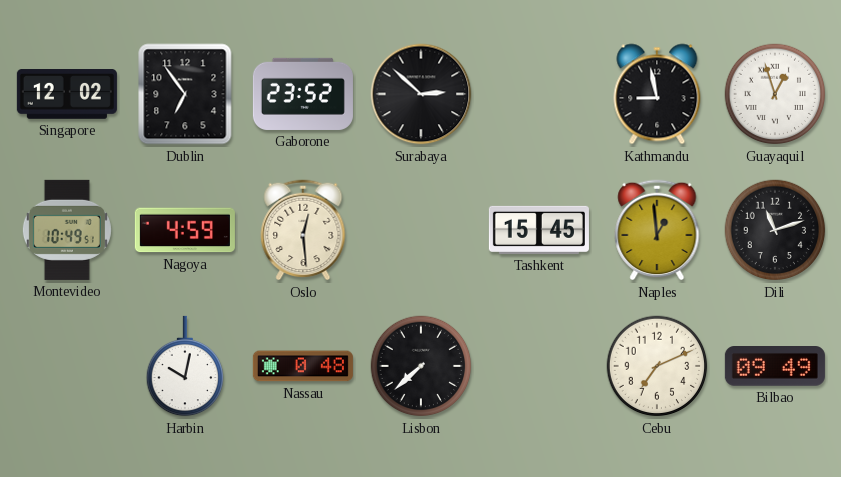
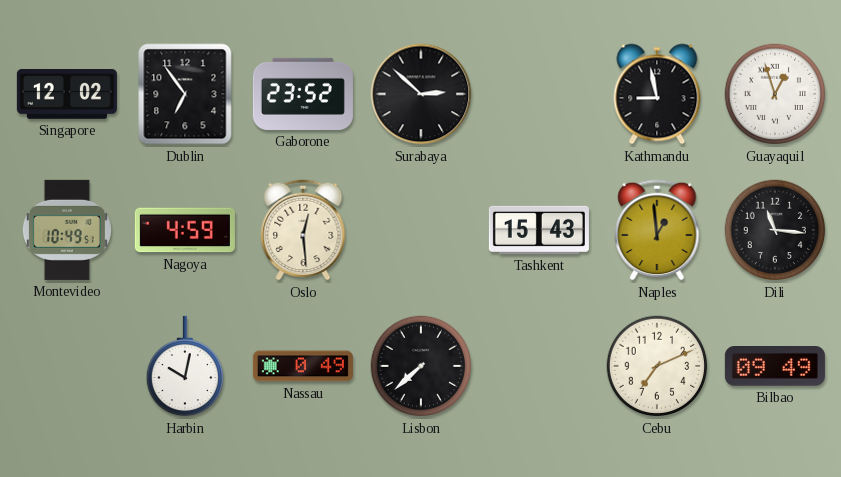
Tashkent: 15:45 -> 15:43 (539, 230)
Dili: 11:12 -> 11:16 (775, 230)
Nassau: 0:48 -> 0:49 (303, 366)
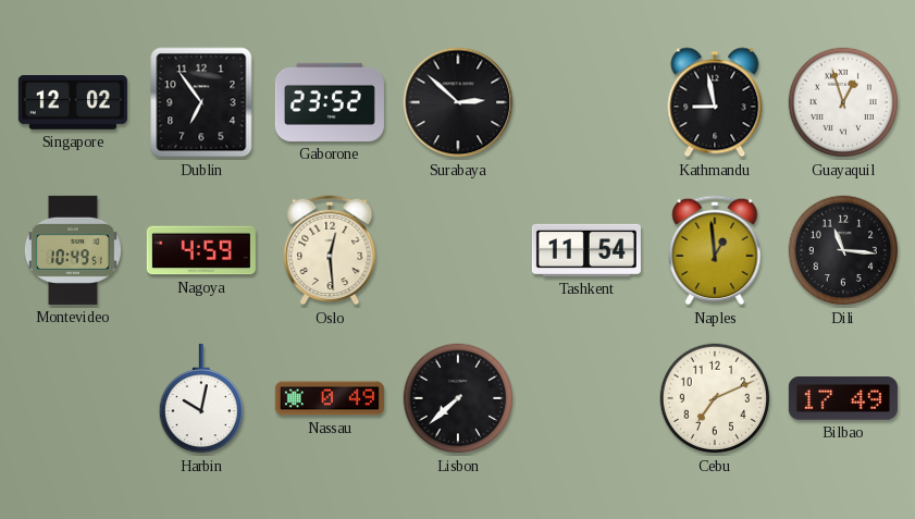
Tashkent: 15:43 -> 11:54 (586, 250)
Bilbao: 09:49 -> 17:49 (843, 399)
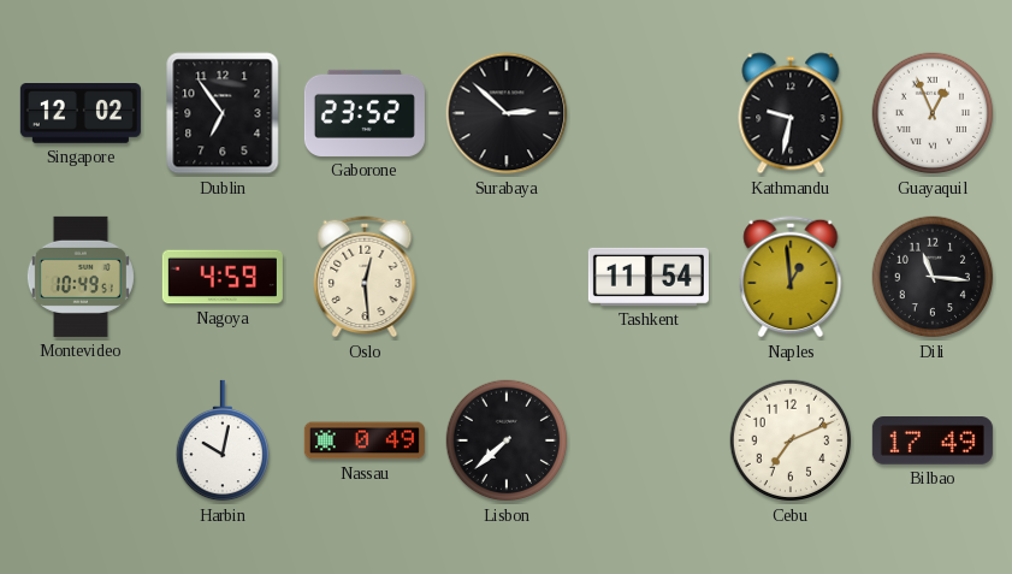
Kathmandu: 8:58 -> 9:32 (791, 113)
Guayaquil: 12:57 -> 12:56 (933, 113)
